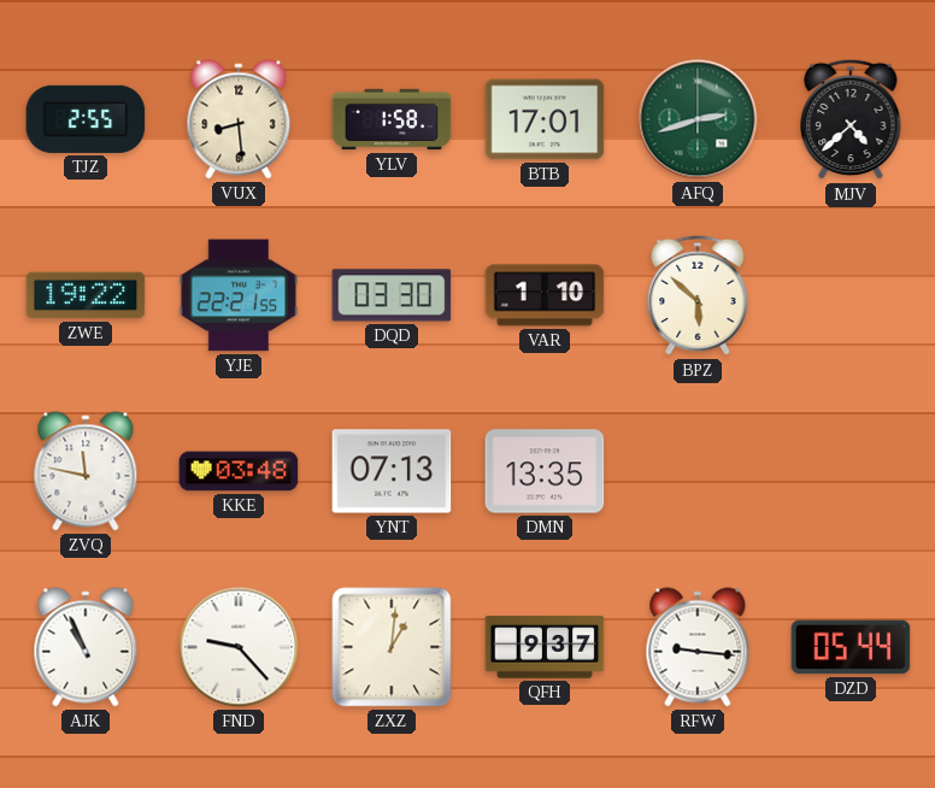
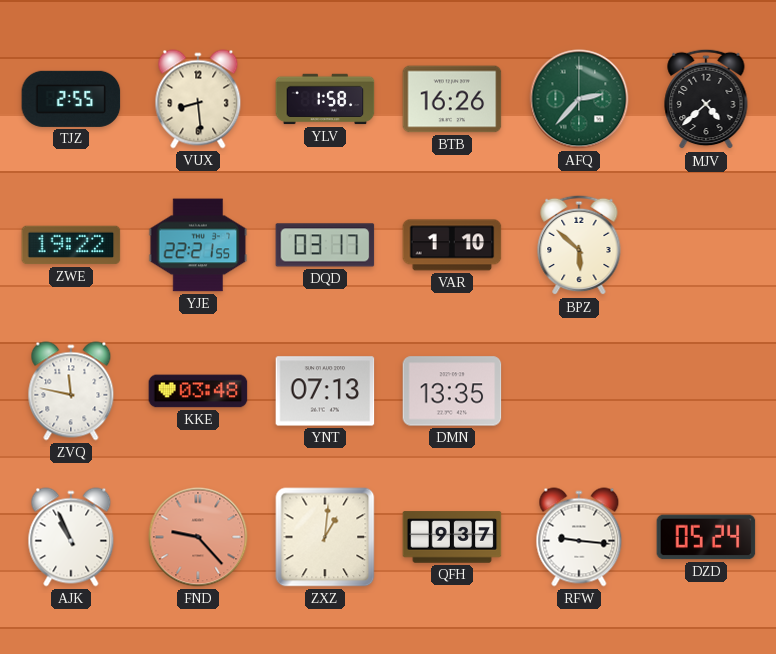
BTB: 17:01 -> 16:26 (452, 99)
AFQ: 2:42 -> 2:37 (579, 99)
DQD: 03:30 -> 03:17 (325, 245)
FND dial: white -> salmon (198, 537)
DZD: 05:44 -> 05:24 (706, 537)
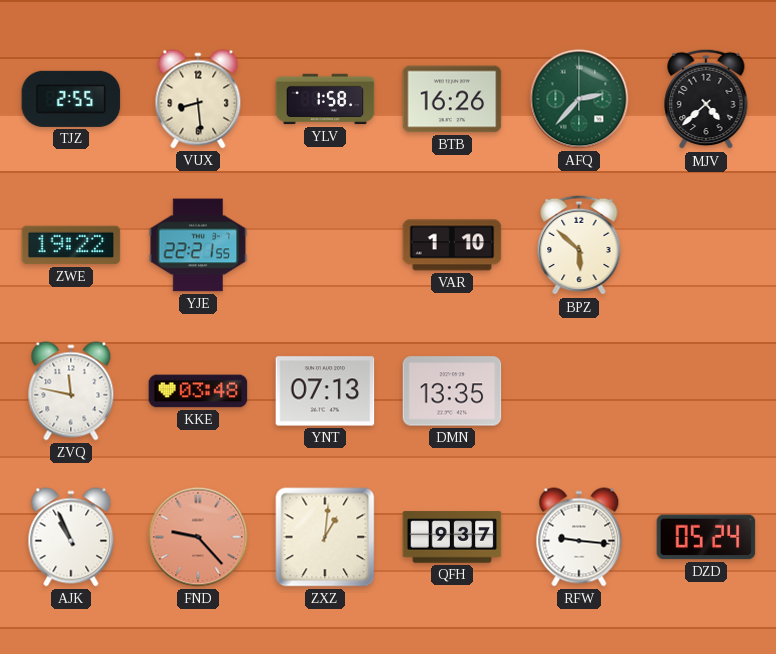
DQD: 03:17 -> none (325, 245)
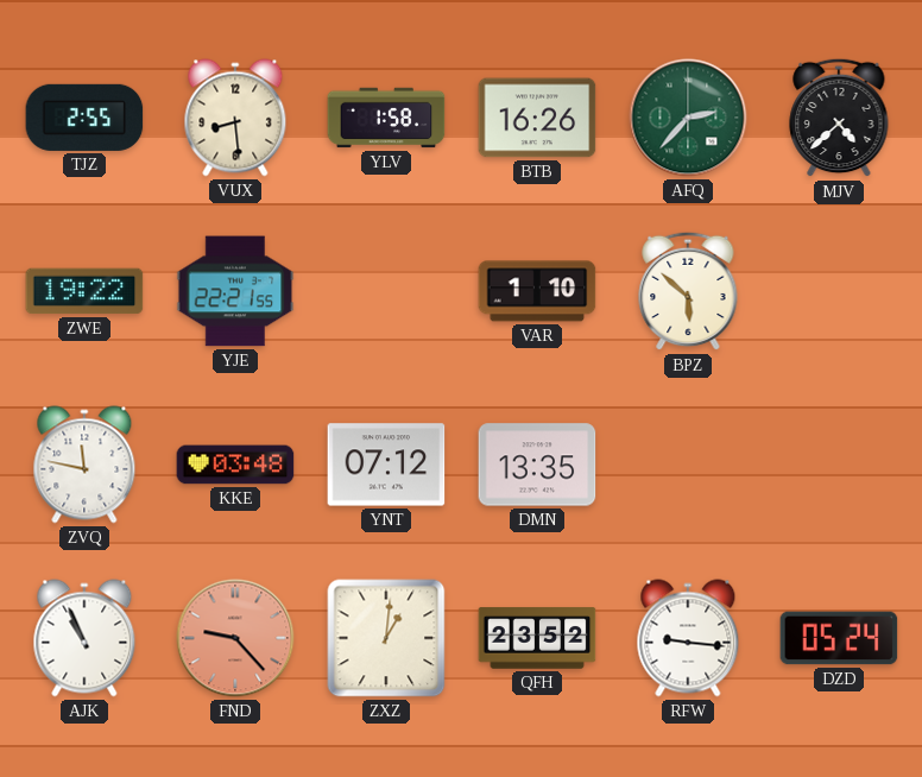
YNT: 07:13 -> 07:12 (386, 465)
QFH: 9:37 -> 23:52 (537, 638)
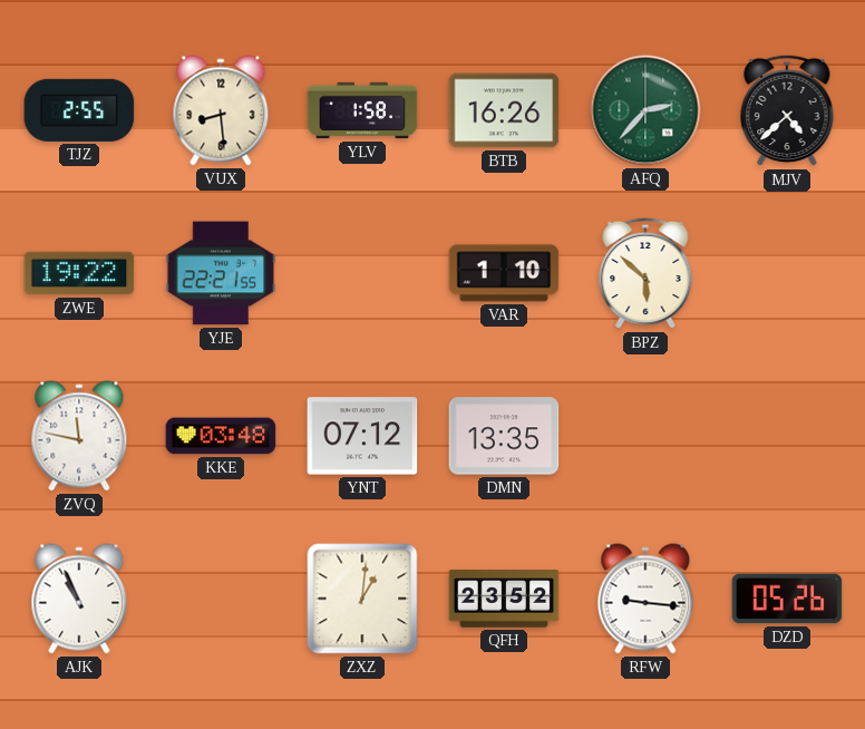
FND: 9:23 -> none (235, 638)
DZD: 05:24 -> 05:26 (787, 599)
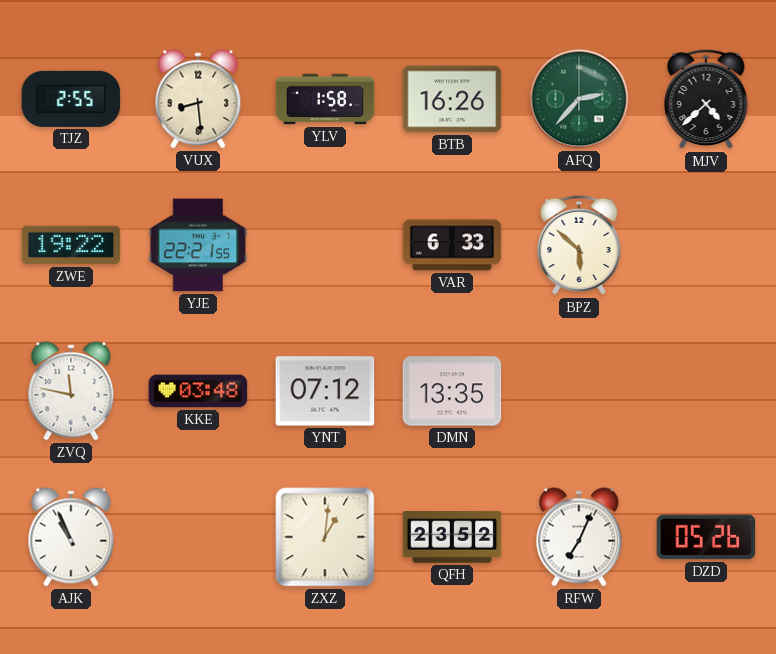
VAR: 1:10 -> 6:33 (452, 245)
RFW: 9:16 -> 7:04 (579, 537)
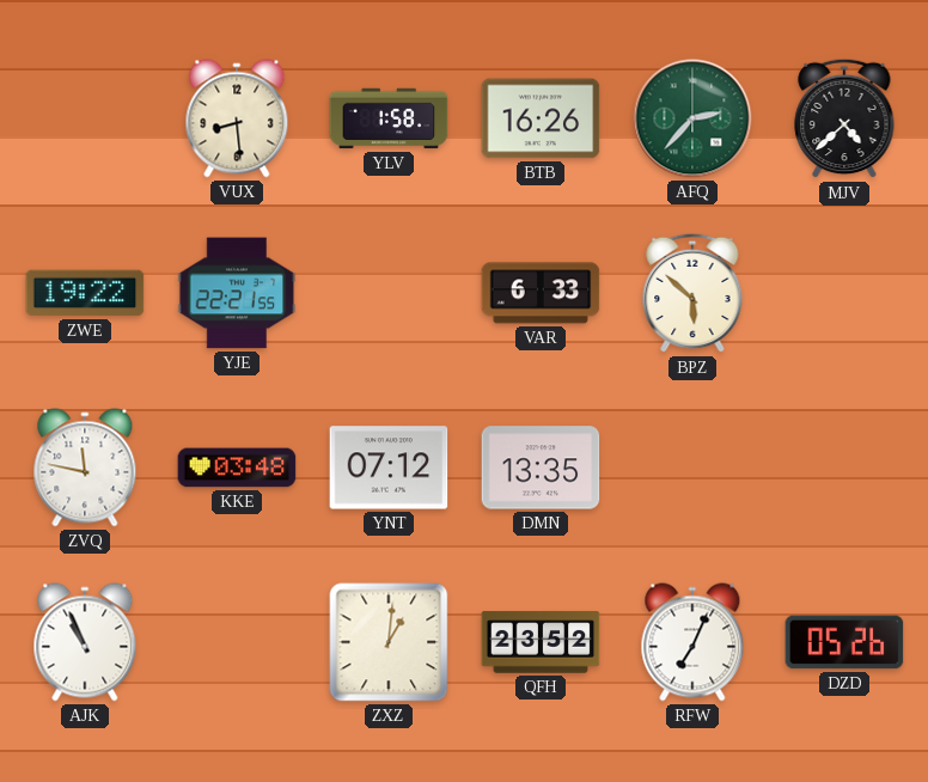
TJZ: 2:55 -> none (71, 99)
